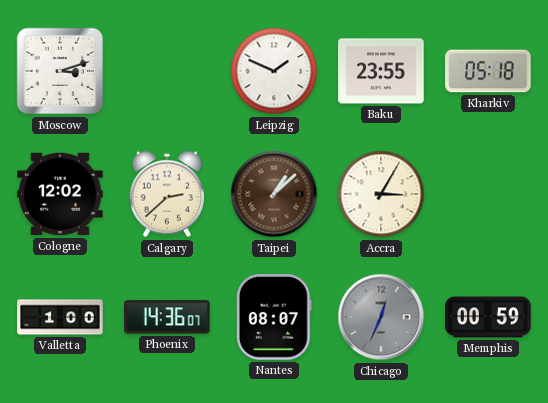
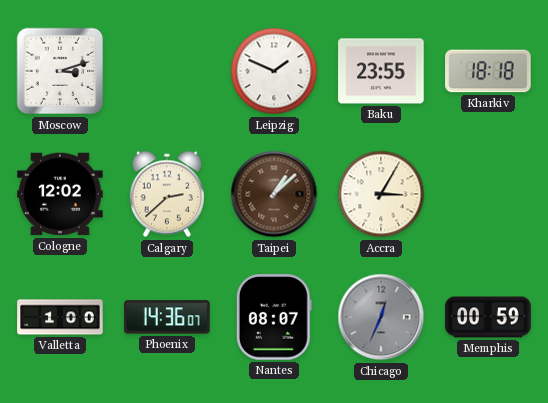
Kharkiv: 05:18 -> 18:18 (488, 71)
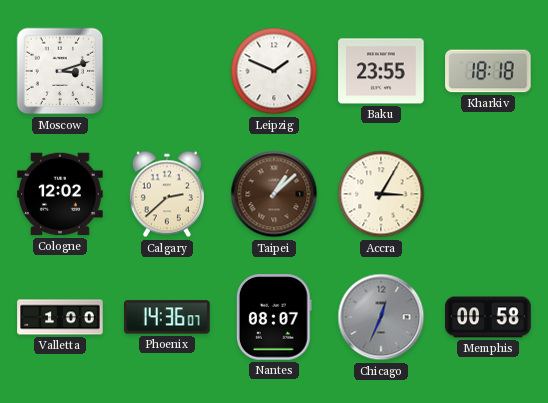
Memphis: 00:59 -> 00:58 (488, 317)
